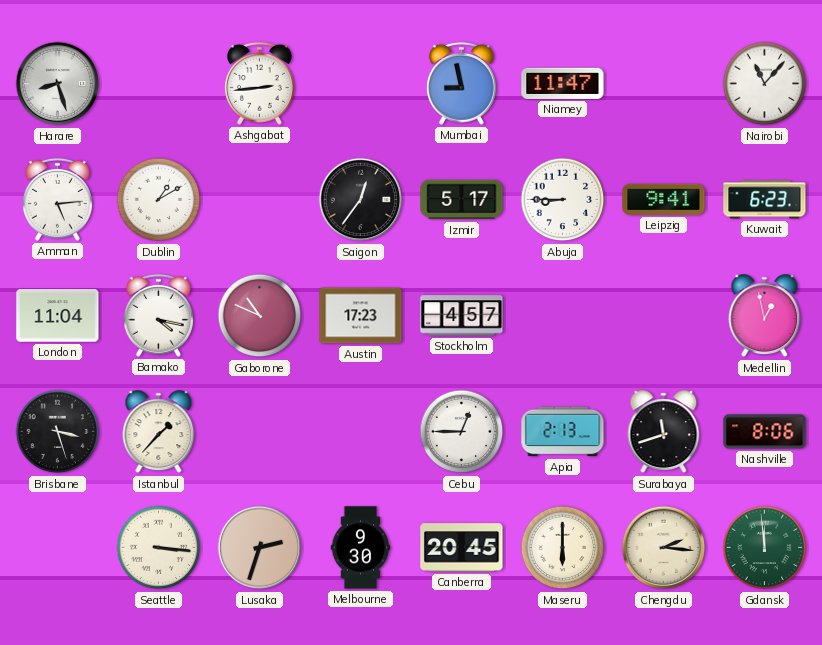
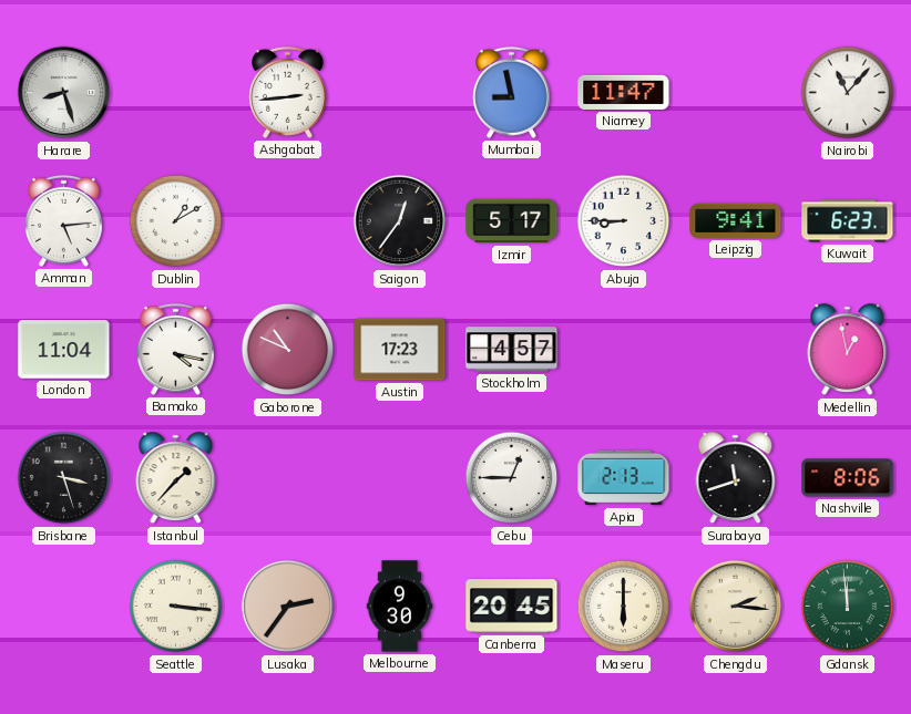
Lusaka: 2:33 -> 2:36 (288, 607)
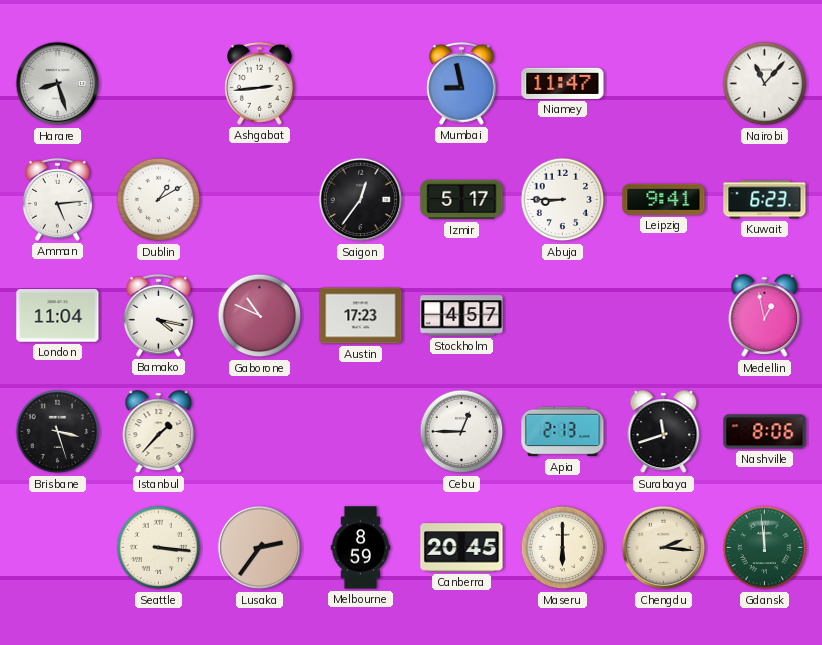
Melbourne: 9:30 -> 8:59 (361, 548)
